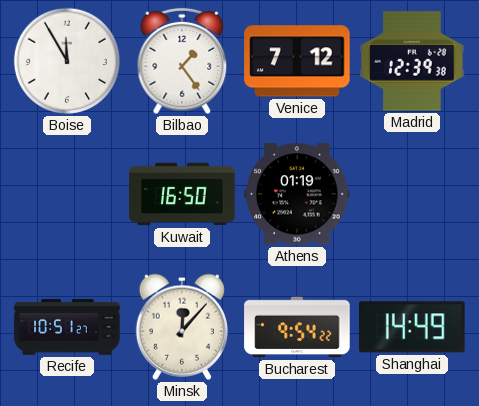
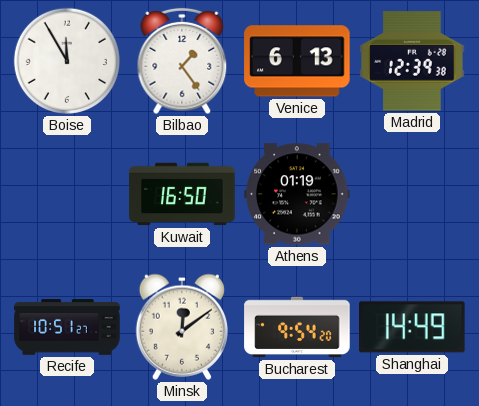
Venice: 7:12 -> 6:13 (297, 61)
Minsk: 12:07 -> 12:09 (182, 327)
Bucharest: 9:54:22 -> 9:54:20 (297, 327)
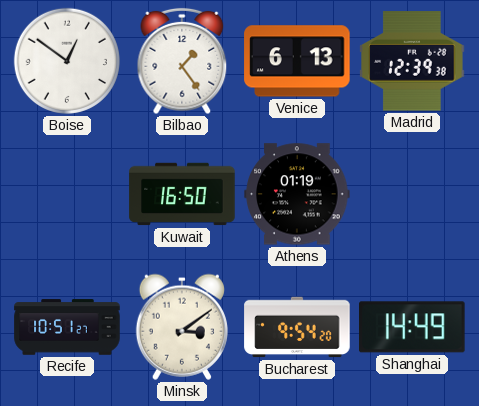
Boise: 11:55 -> 12:51 (67, 61)
Minsk: 12:09 -> 3:09 (182, 327)
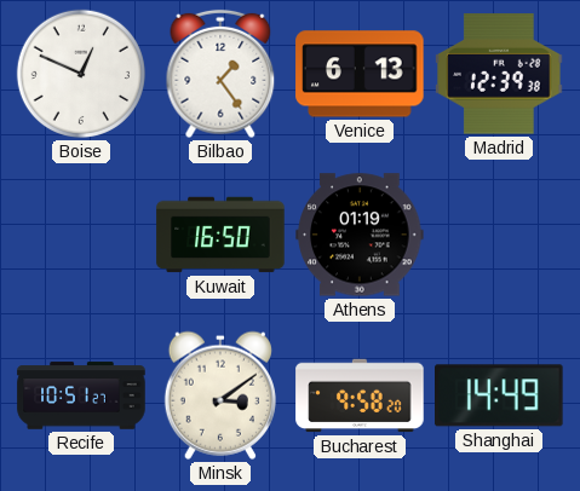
Boise: 12:51 -> 12:49 (81, 74)
Bucharest: 9:54 -> 9:58 (360, 395)
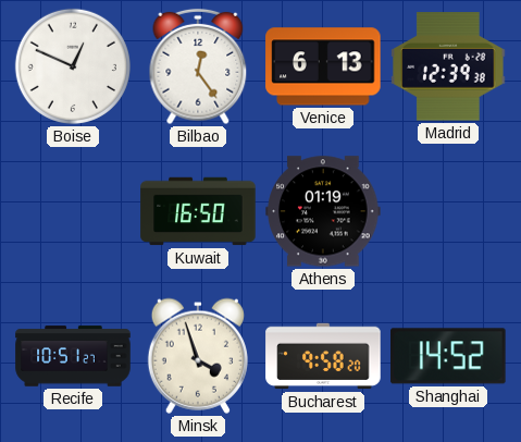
Bilbao: 1:24 -> 12:24 (198, 66)
Minsk: 3:09 -> 3:57 (198, 356)
Shanghai: 14:49 -> 14:52 (448, 356)
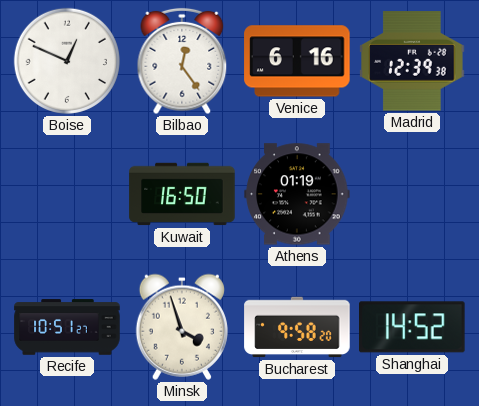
Venice: 6:13 -> 6:16 (297, 61)
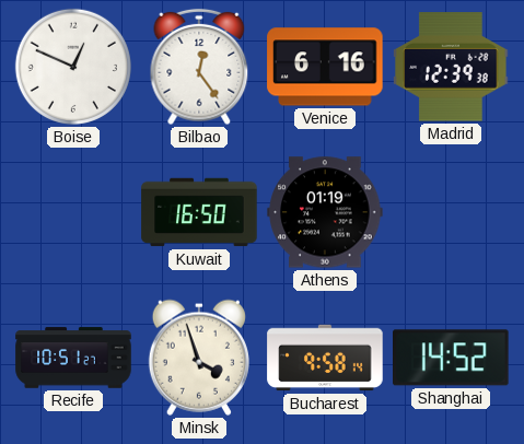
Bucharest: 9:58:20 -> 9:58:14 (325, 358)
